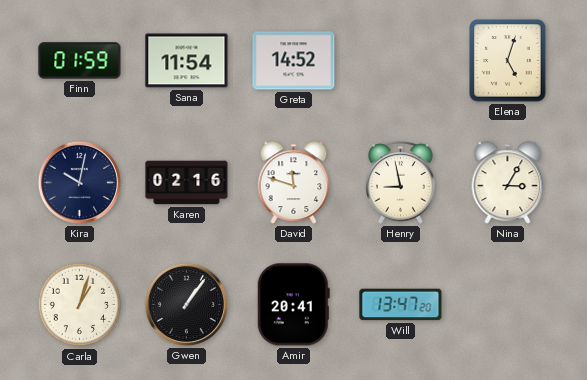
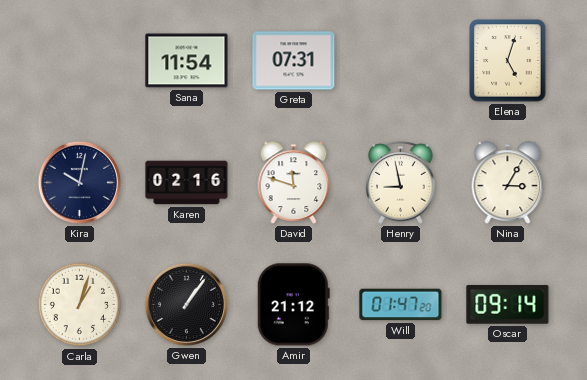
Finn: 01:59 -> none (80, 61)
Greta: 14:52 -> 07:31 (294, 61)
Amir: 20:41 -> 21:12 (293, 305)
Will: 13:47 -> 01:47 (401, 305)
Oscar: none -> 09:14 (508, 305)
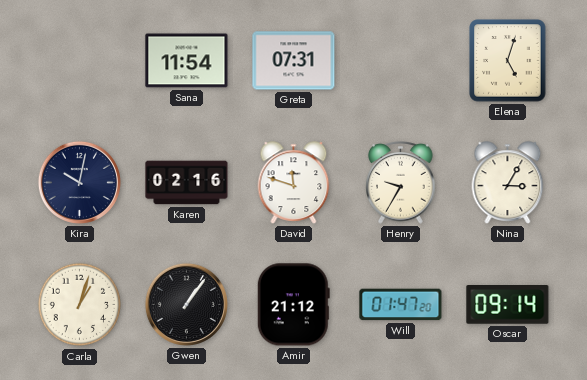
Henry: 8:58 -> 9:35 (401, 183)
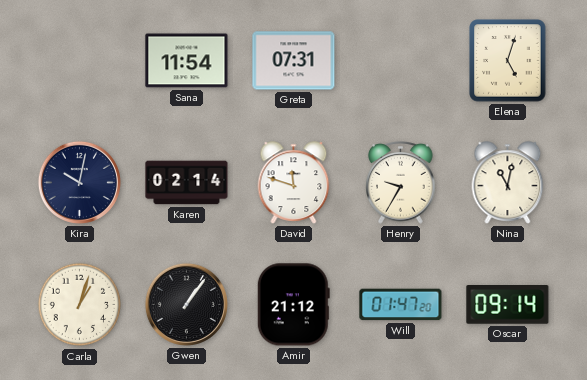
Karen: 02:16 -> 02:14 (187, 183)
Nina: 3:05 -> 11:02 (508, 183)
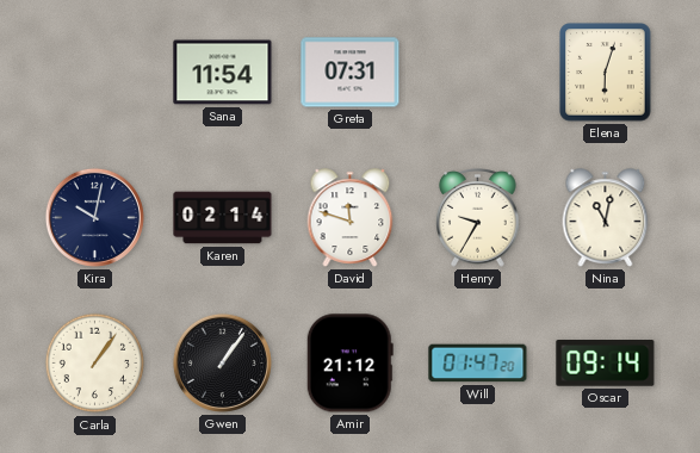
Elena: 5:03 -> 6:03 (606, 73)
Carla: 1:03 -> 1:06 (95, 364)
